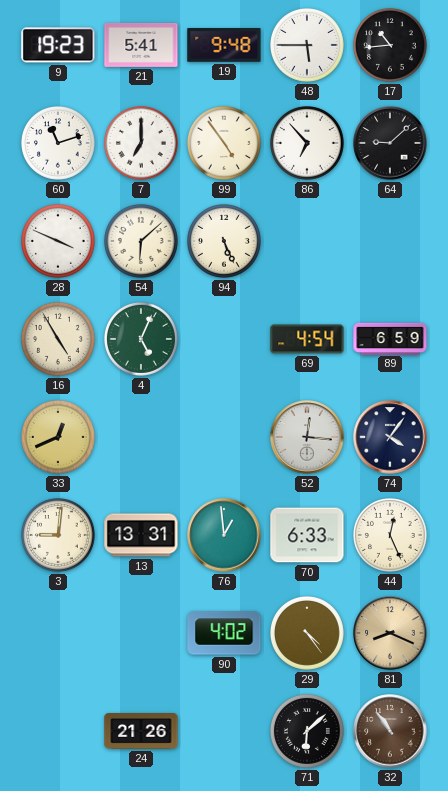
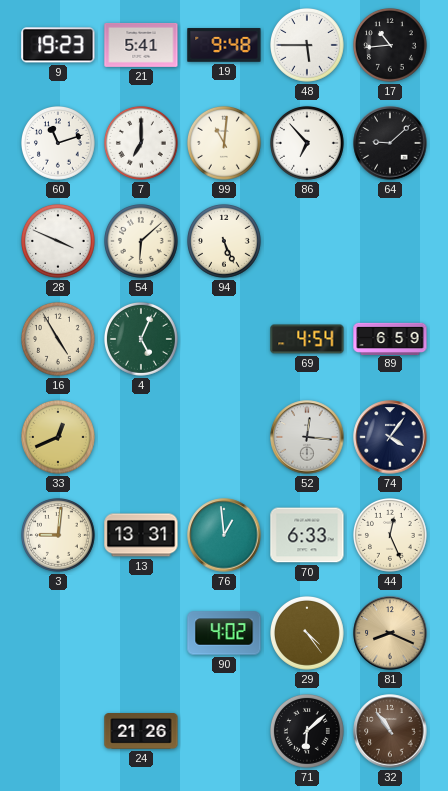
99: 4:54 -> 11:01 (225, 144)
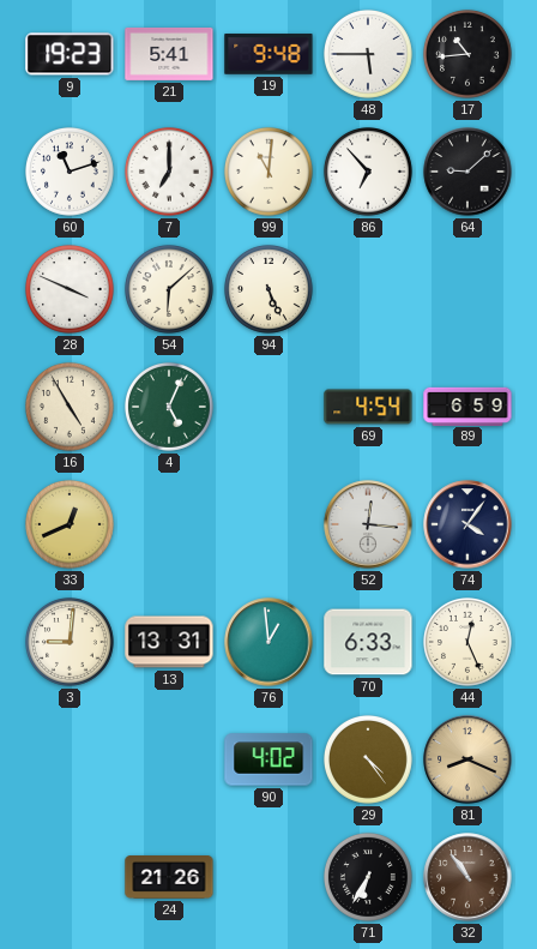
71: 6:08 -> 6:35 (369, 878)
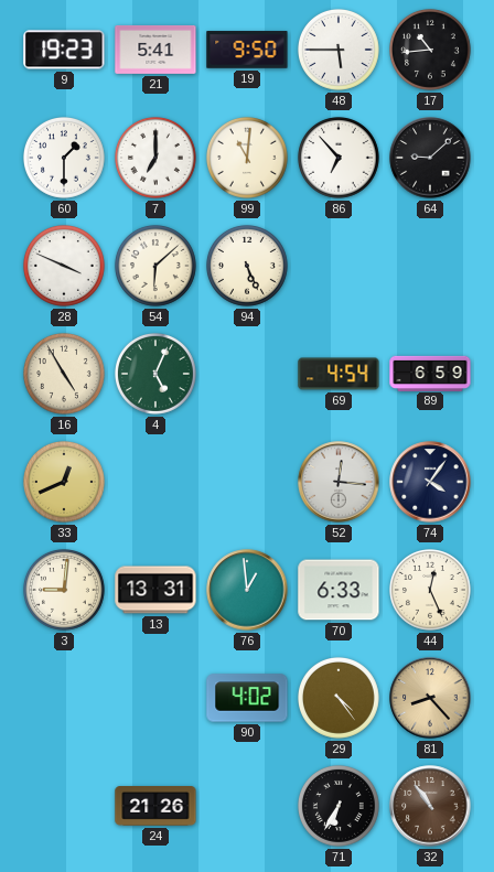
19: 9:48 -> 9:50 (247, 50)
60: 11:12 -> 1:30 (65, 159)
81: 8:19 -> 8:23 (430, 698)
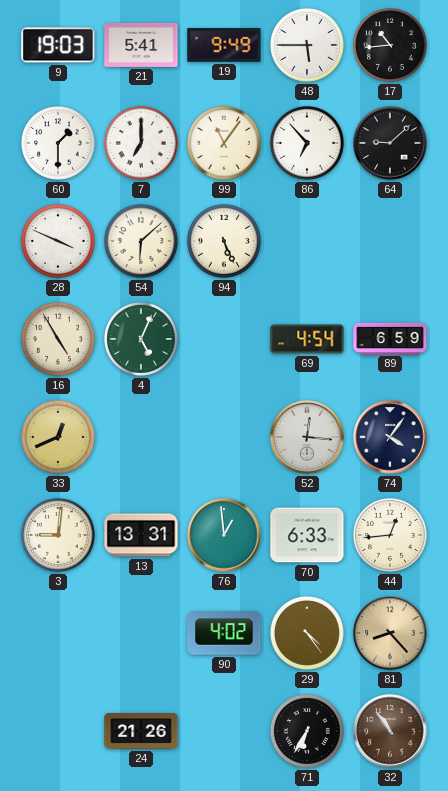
9: 19:23 -> 19:03 (58, 45)
19: 9:50 -> 9:49 (224, 45)
99: 11:01 -> 11:06 (225, 144)
44: 12:26 -> 12:44 (391, 536)
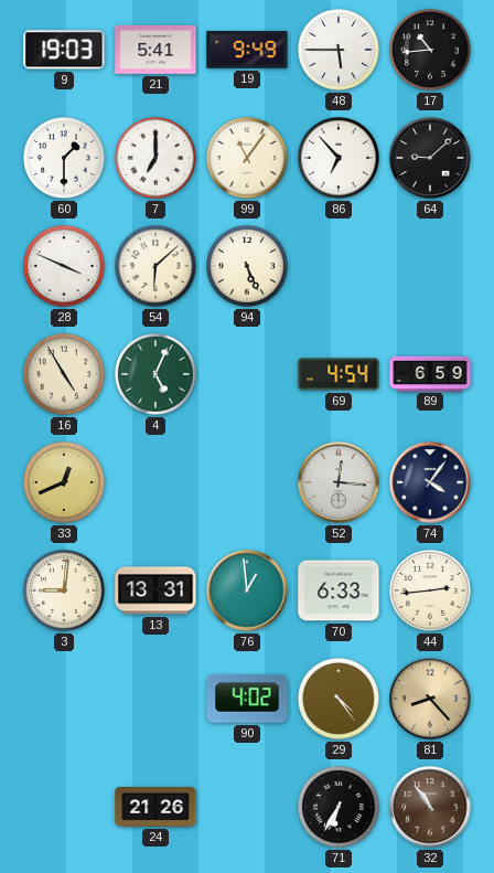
44: 12:44 -> 2:44 (431, 592)
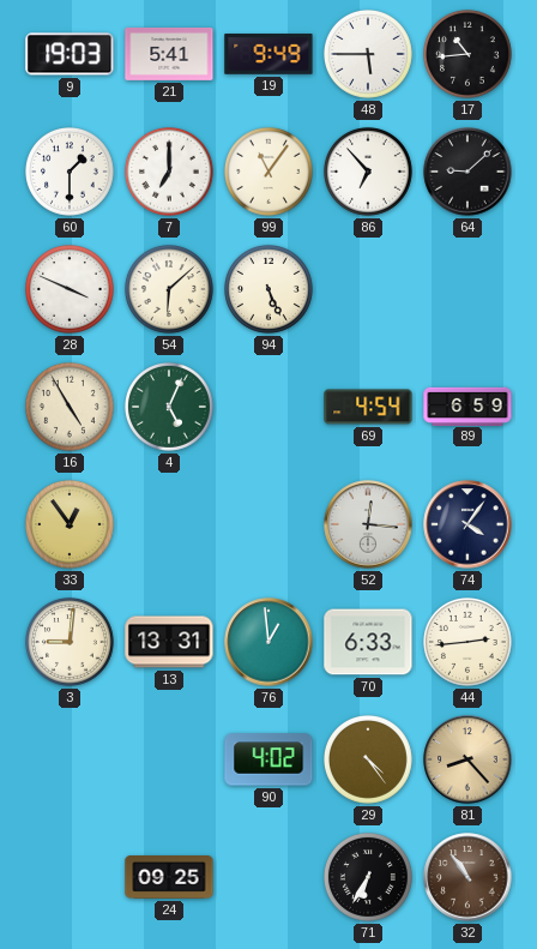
33: 12:41 -> 12:54 (71, 525)
24: 21:26 -> 09:25 (169, 878)
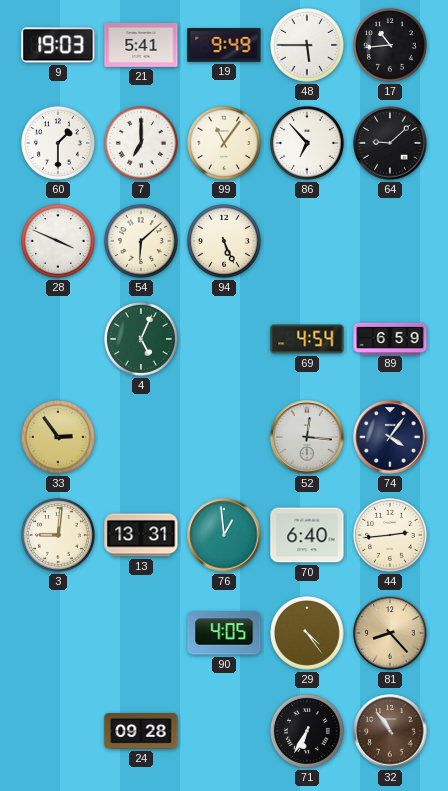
16: 4:55 -> none (71, 408)
33: 12:54 -> 2:54 (59, 438)
70: 6:33 -> 6:40 (307, 535)
90: 4:02 -> 4:05 (224, 633)
24: 09:25 -> 09:28 (141, 732)
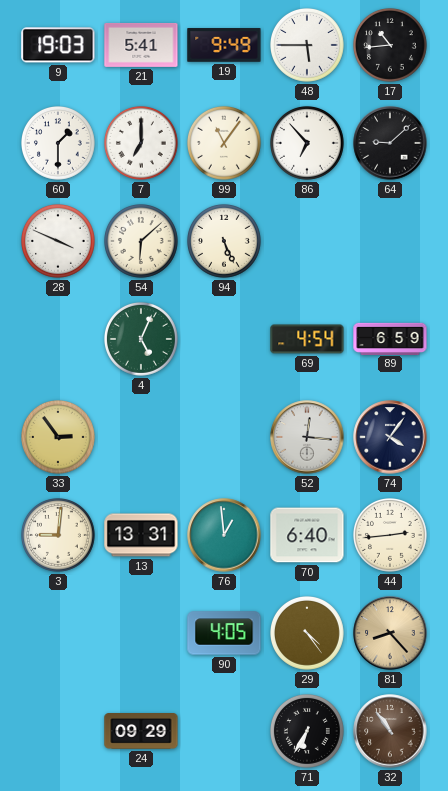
24: 09:28 -> 09:29 (141, 732)
